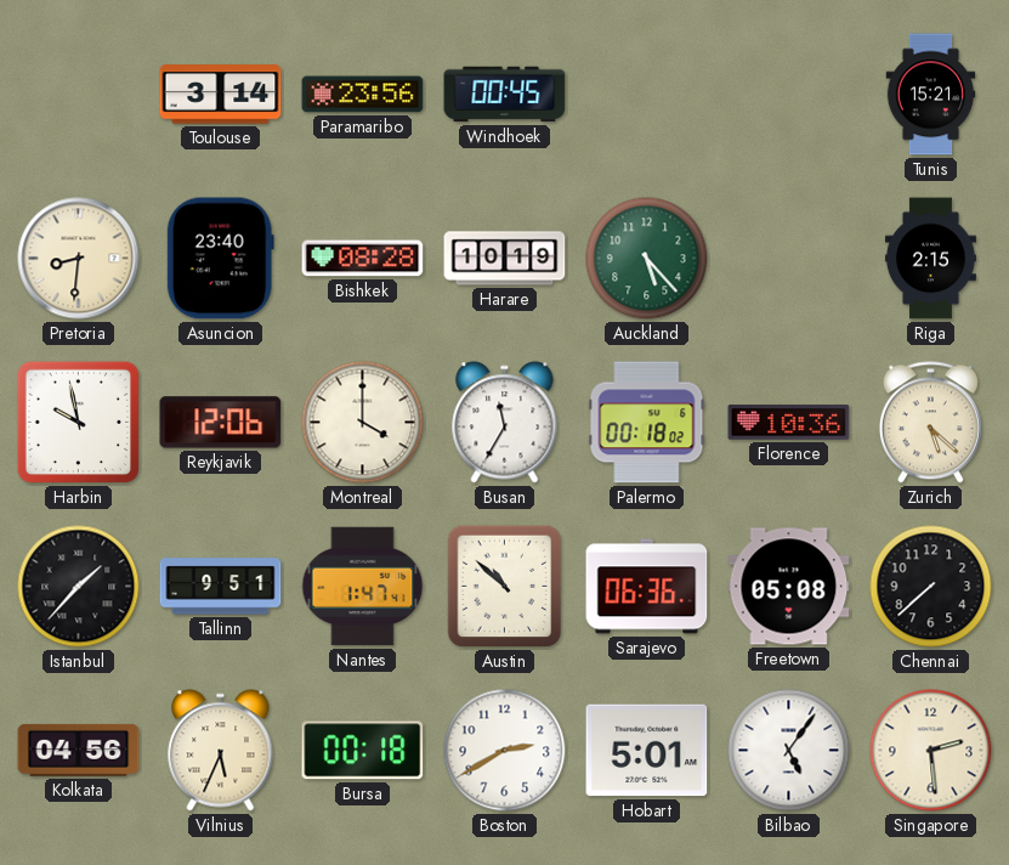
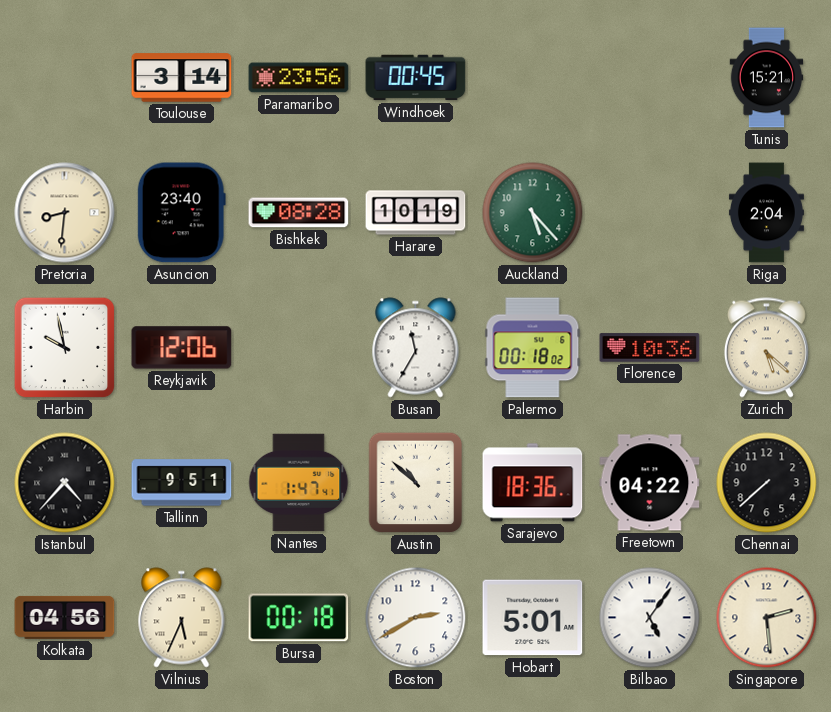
Riga: 2:15 -> 2:04 (766, 213)
Montreal: 4:00 -> none (363, 423)
Istanbul: 1:37 -> 4:37 (65, 483)
Sarajevo: 06:36 -> 18:36 (533, 483)
Freetown: 05:08 -> 04:22 (650, 483)
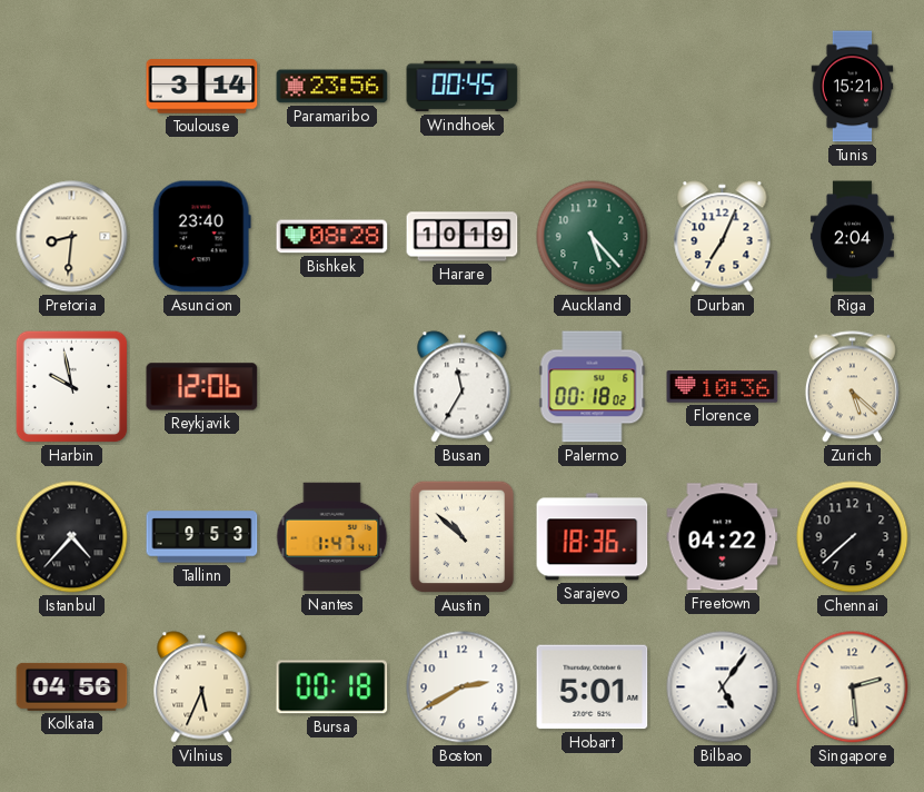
Durban: none -> 7:04 (723, 237)
Tallinn: 9:51 -> 9:53 (202, 537)
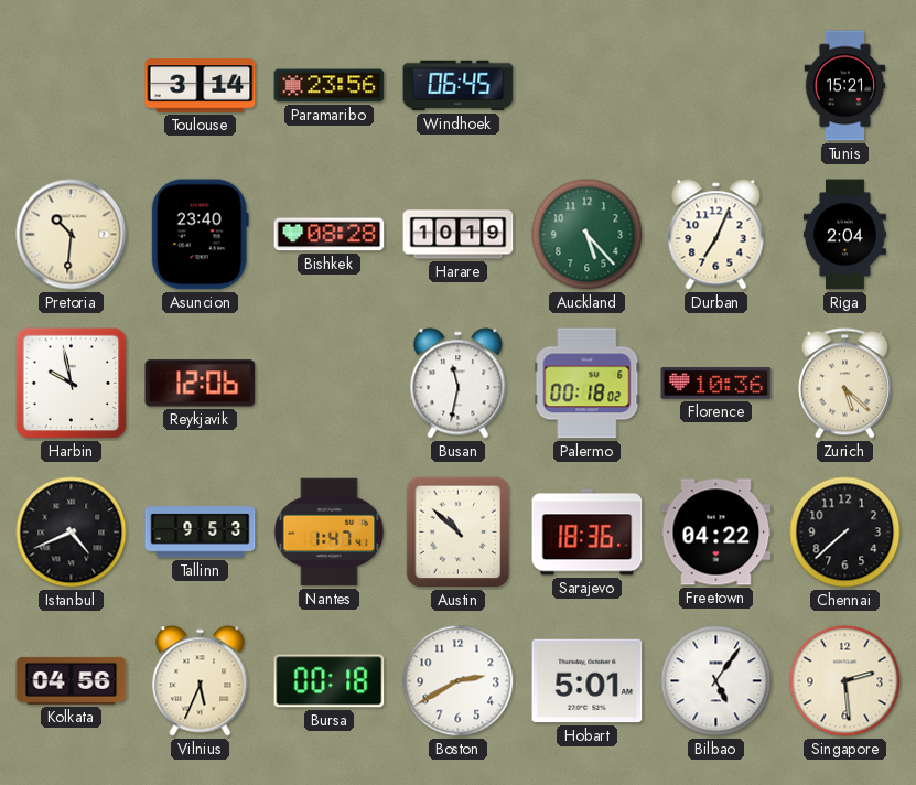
Windhoek: 00:45 -> 06:45 (459, 86)
Pretoria: 8:31 -> 10:31 (72, 235)
Busan: 11:35 -> 11:32 (459, 384)
Istanbul: 4:37 -> 4:41 (72, 533)
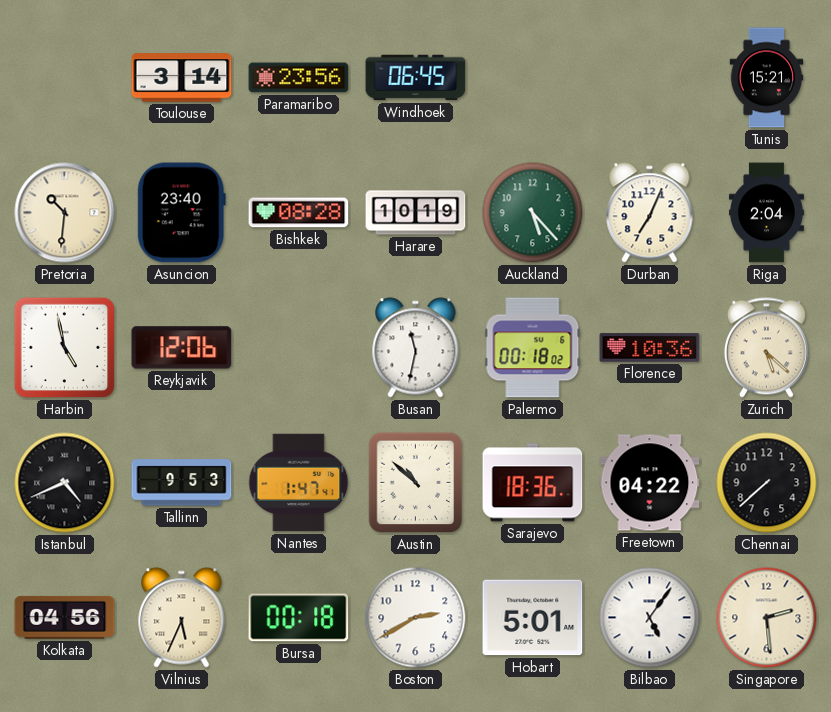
Harbin: 9:58 -> 4:58 (65, 348)
